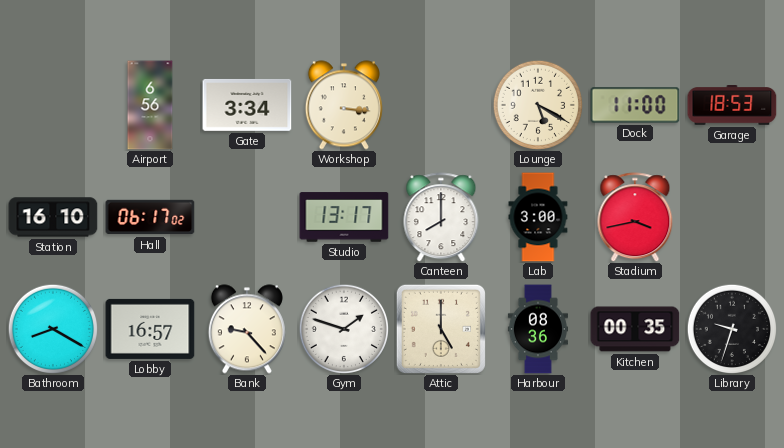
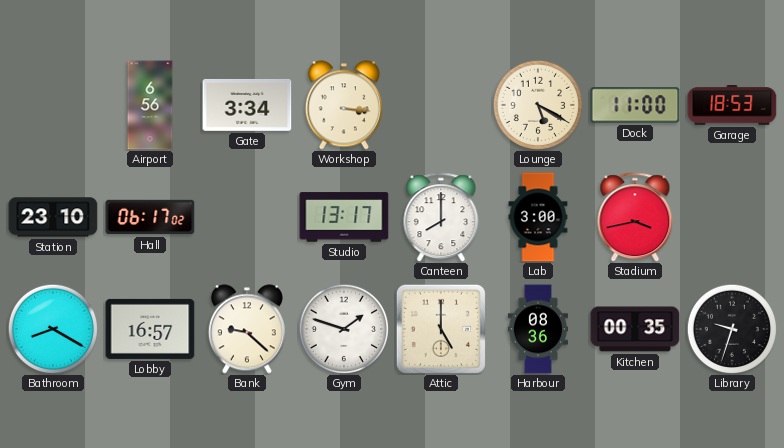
Station: 16:10 -> 23:10 (53, 217)
Bank: 9:23 -> 9:22 (247, 329)
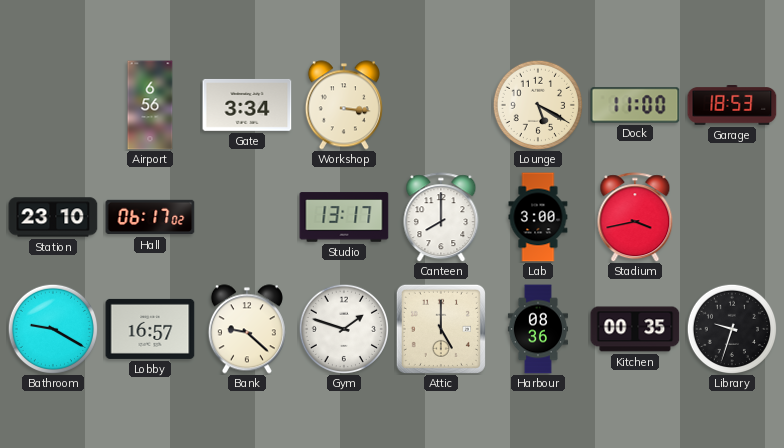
Bathroom: 8:20 -> 9:20 (52, 328)
